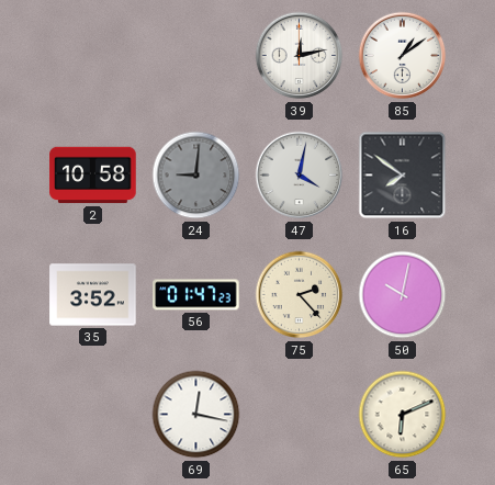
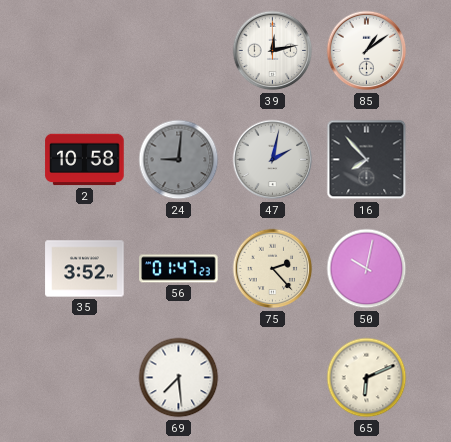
47: 4:02 -> 2:02 (273, 160)
16: 7:51 -> 7:53 (367, 160)
69: 12:17 -> 7:29 (179, 378)
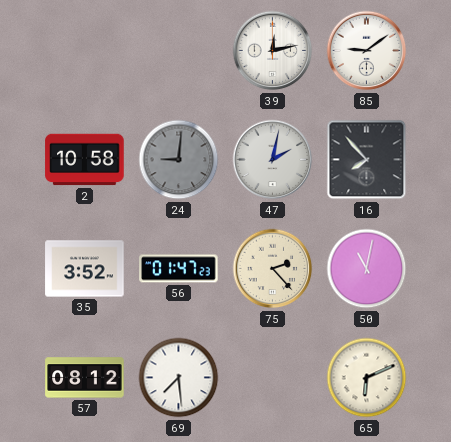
85: 1:09 -> 9:09 (367, 51)
50: 10:02 -> 11:02 (367, 269)
57: none -> 08:12 (85, 378)
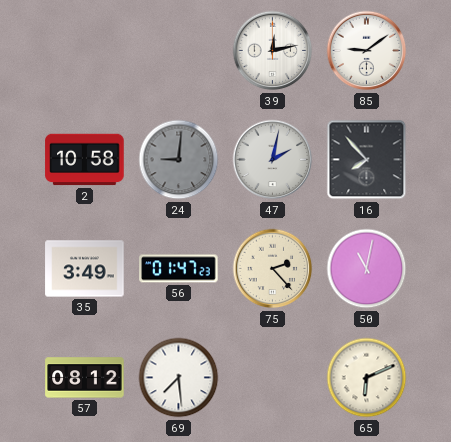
35: 3:52 -> 3:49 (85, 269)
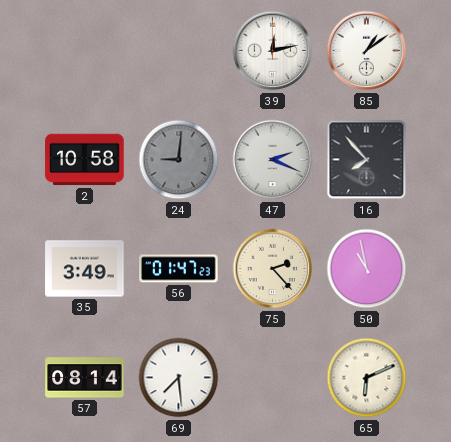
85: 9:09 -> 1:09 (367, 51)
47: 2:02 -> 2:19 (273, 160)
50: 11:02 -> 10:58 (367, 269)
57: 08:12 -> 08:14 (85, 378)
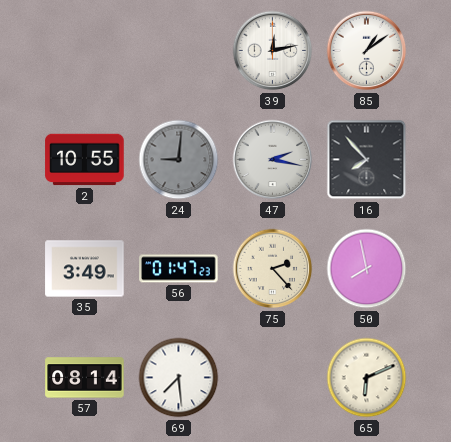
2: 10:58 -> 10:55 (85, 160)
47: 2:19 -> 2:17 (273, 160)
50: 10:58 -> 7:58 (367, 269)
